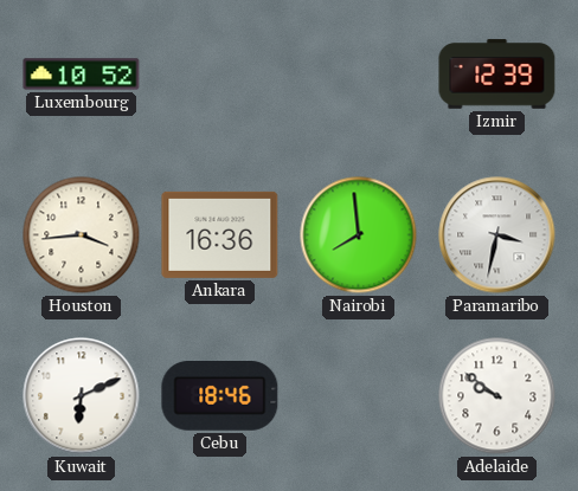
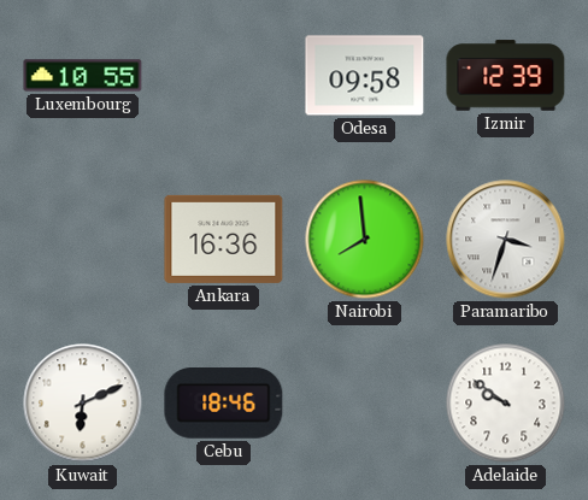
Luxembourg: 10:52 -> 10:55 (83, 76)
Odesa: none -> 09:58 (365, 76)
Houston: 3:44 -> none (82, 235)
Paramaribo: 3:32 -> 3:33 (506, 240)
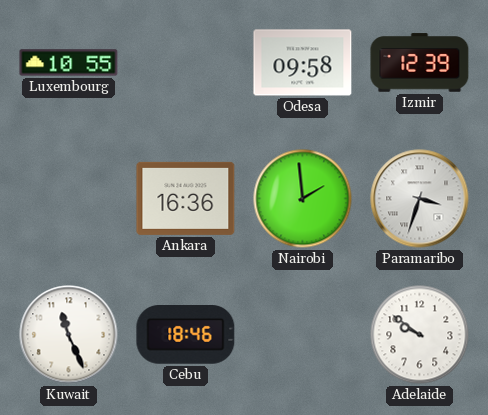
Nairobi: 7:59 -> 1:59 (303, 199)
Kuwait: 6:11 -> 11:26 (69, 335)
